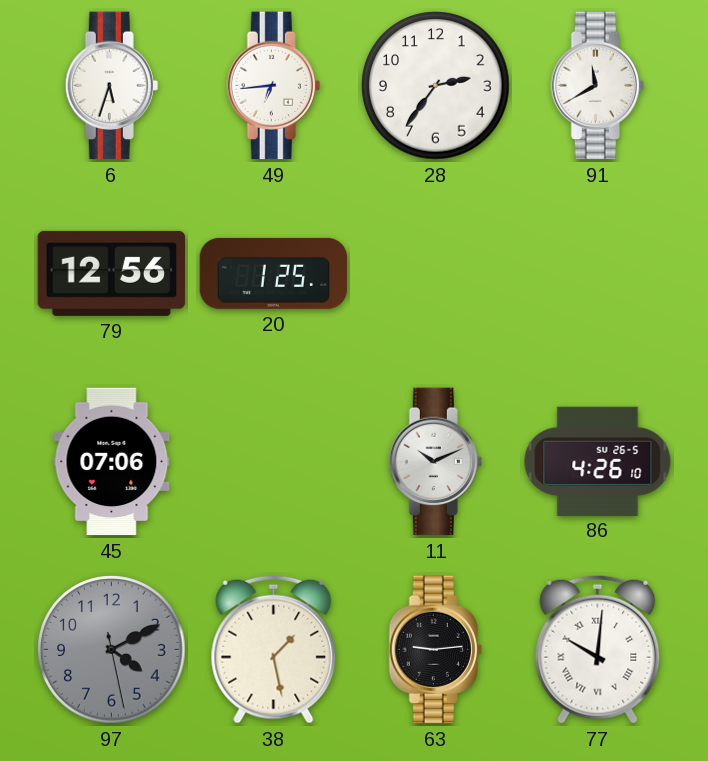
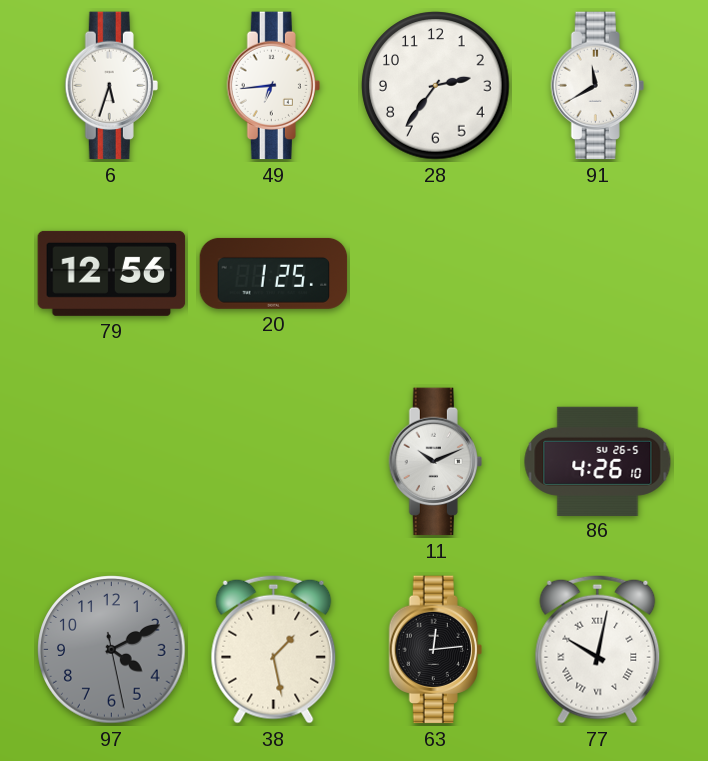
45: 07:06 -> none (112, 462)
63: 9:14 -> 12:14 (435, 650)
77: 10:01 -> 10:02 (598, 649)
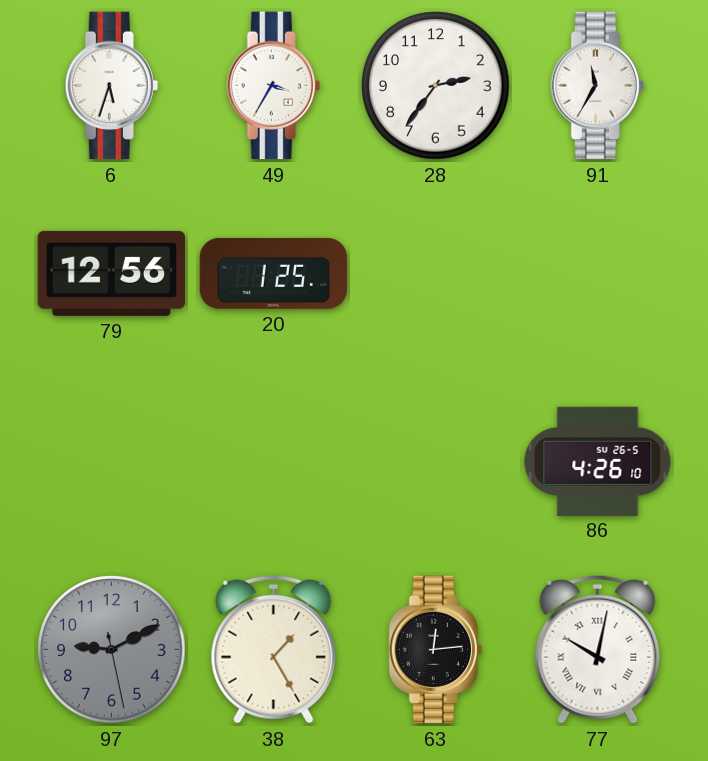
49: 6:44 -> 3:35 (273, 86)
91: 11:40 -> 11:35 (597, 86)
11: 10:11 -> none (435, 462)
97: 4:10 -> 9:10 (112, 650)
38: 1:28 -> 1:25 (274, 649)
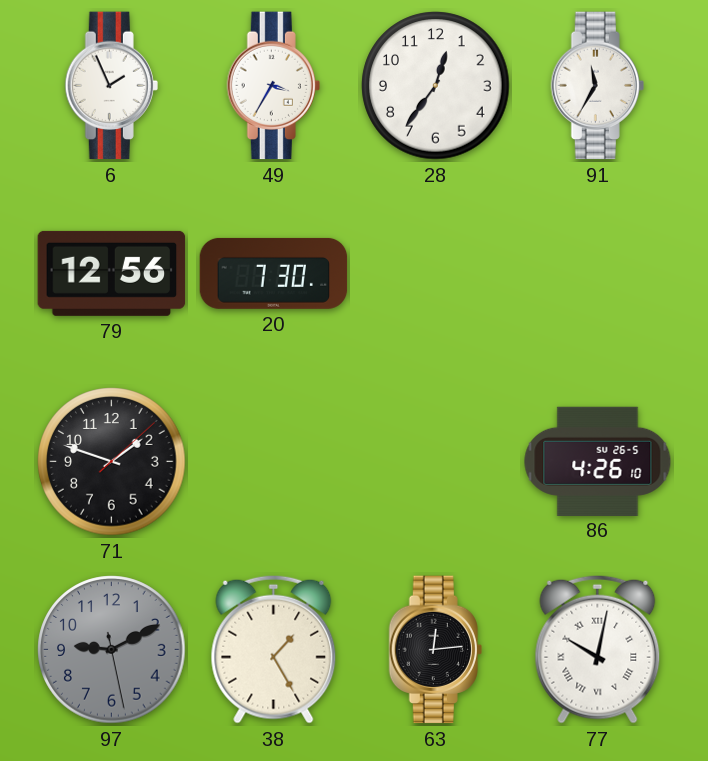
6: 5:33 -> 1:56 (111, 86)
28: 2:36 -> 12:36 (436, 86)
20: 1:25 -> 7:30 (274, 273)
71: none -> 1:48 (112, 462)
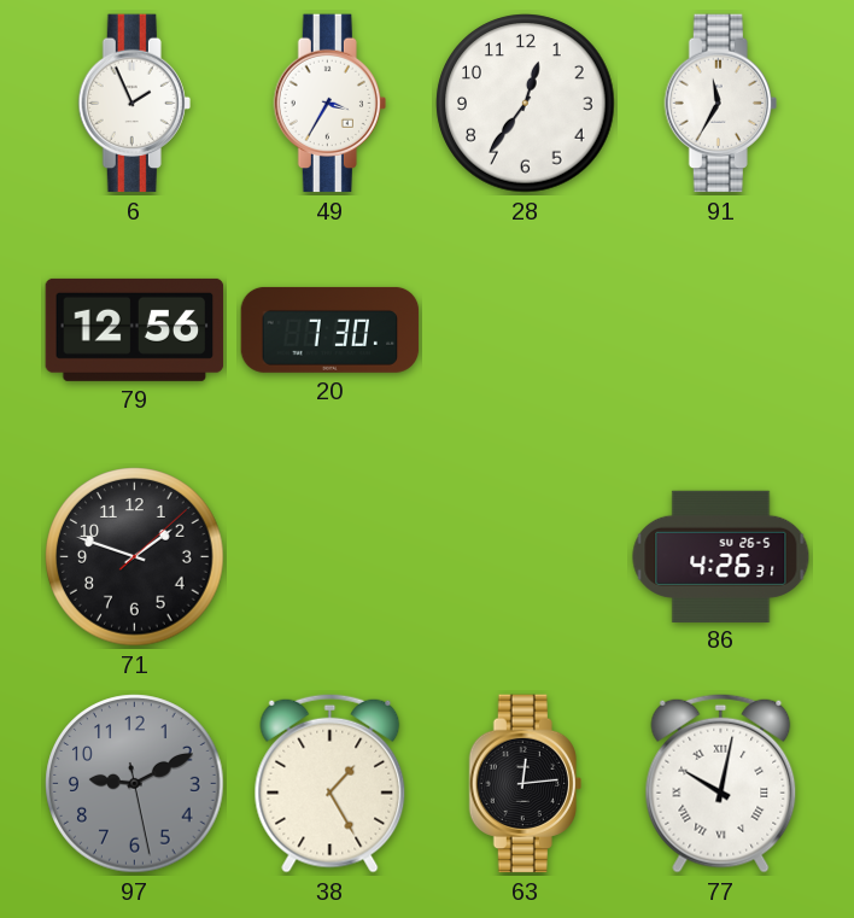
86: 4:26:10 -> 4:26:31 (721, 556)
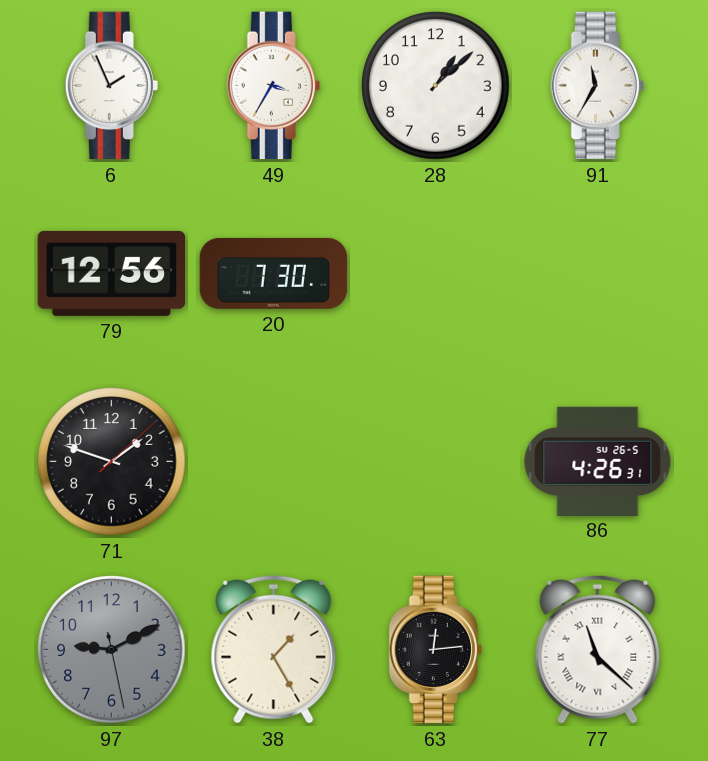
28: 12:36 -> 1:08 (436, 86)
77: 10:02 -> 11:22 (598, 649)
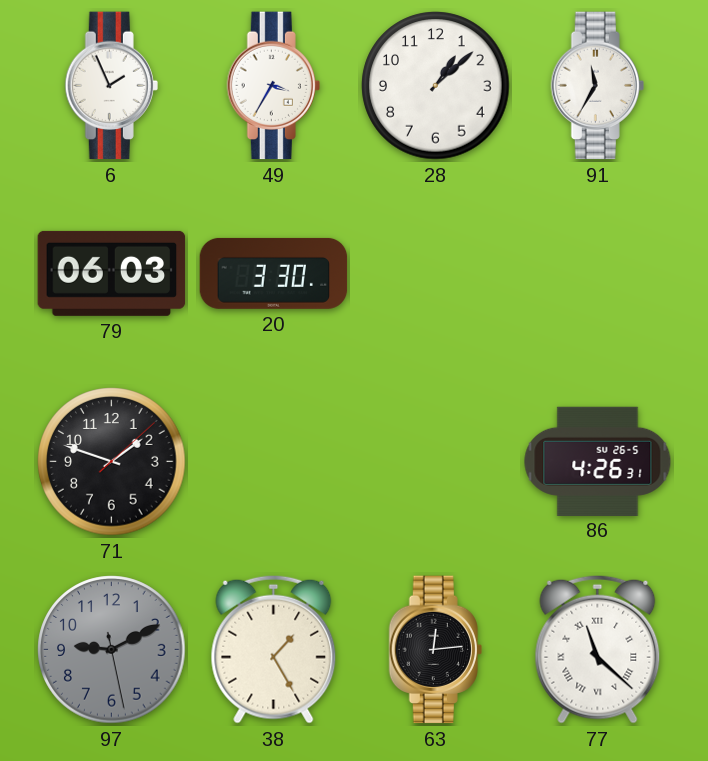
79: 12:56 -> 06:03 (112, 273)
20: 7:30 -> 3:30 (274, 273)
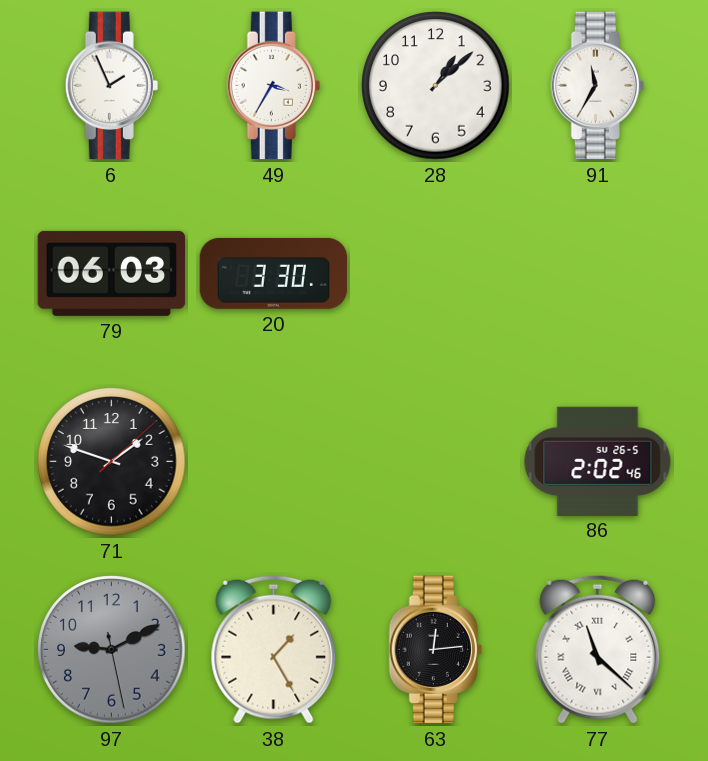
86: 4:26 -> 2:02 (598, 461)
